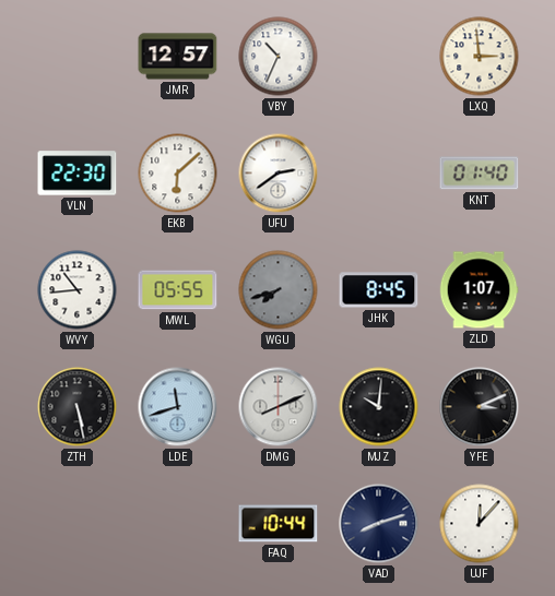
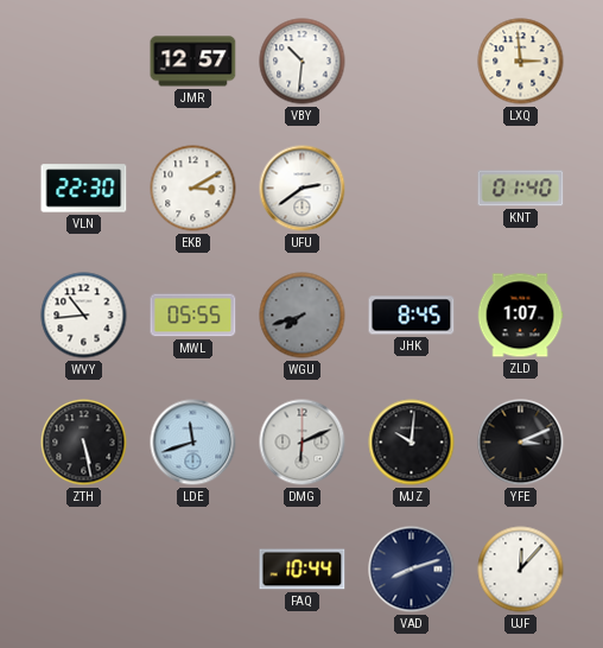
VBY: 10:34 -> 10:31 (303, 62)
EKB: 6:08 -> 3:10 (193, 189)
DMG: 8:11 -> 6:11 (303, 443)
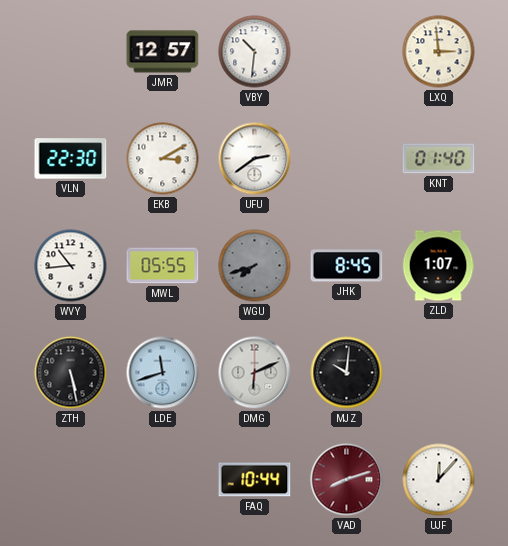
YFE: 3:11 -> none (521, 443)
VAD dial: navy -> burgundy (347, 480)
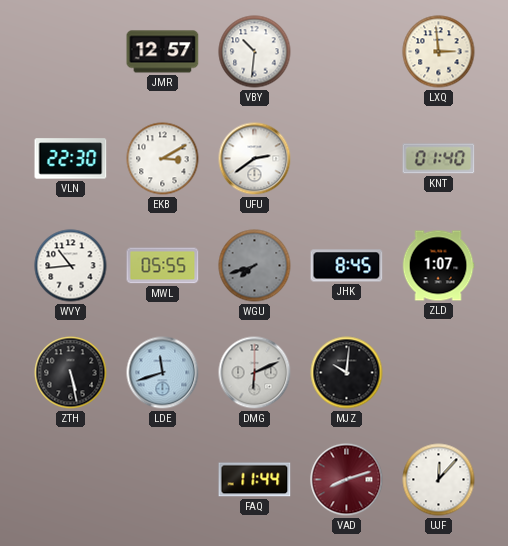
FAQ: 10:44 -> 11:44 (255, 480)
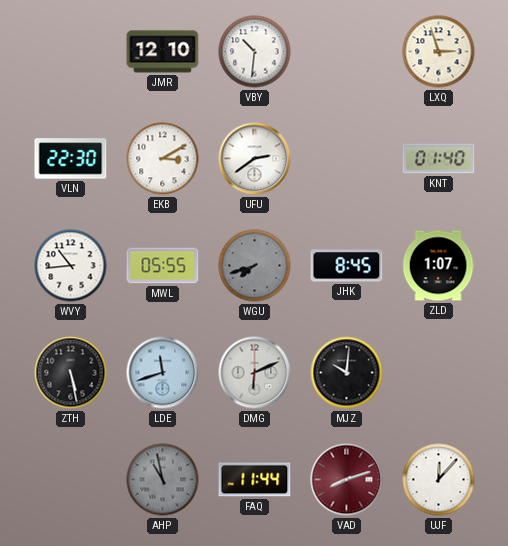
JMR: 12:57 -> 12:10 (163, 52)
LXQ: 2:59 -> 2:57 (439, 52)
AHP: none -> 10:58 (163, 480)
